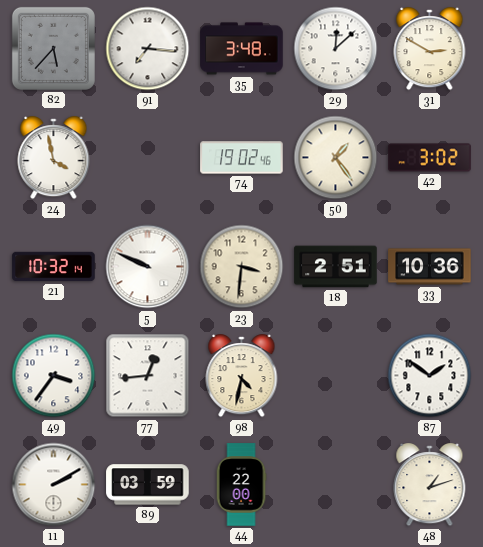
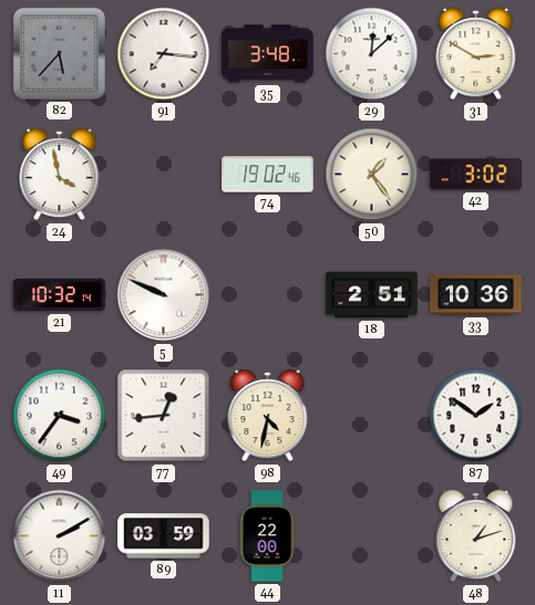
23: 3:31 -> none (242, 267)
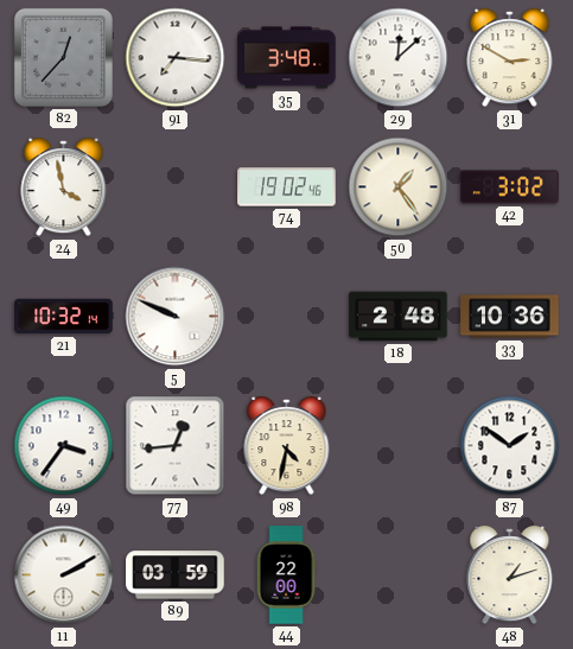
82: 5:37 -> 12:37 (63, 57)
18: 2:51 -> 2:48 (399, 317)
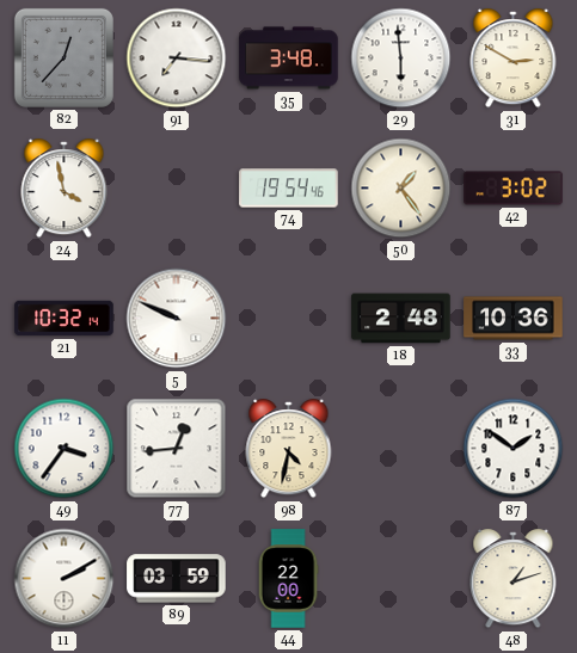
29: 12:08 -> 5:59 (401, 58)
74: 19:02 -> 19:54 (289, 189)
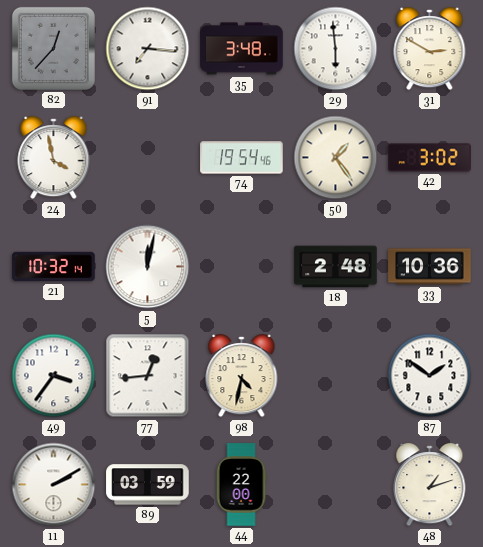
5: 9:49 -> 12:02 (148, 267)
